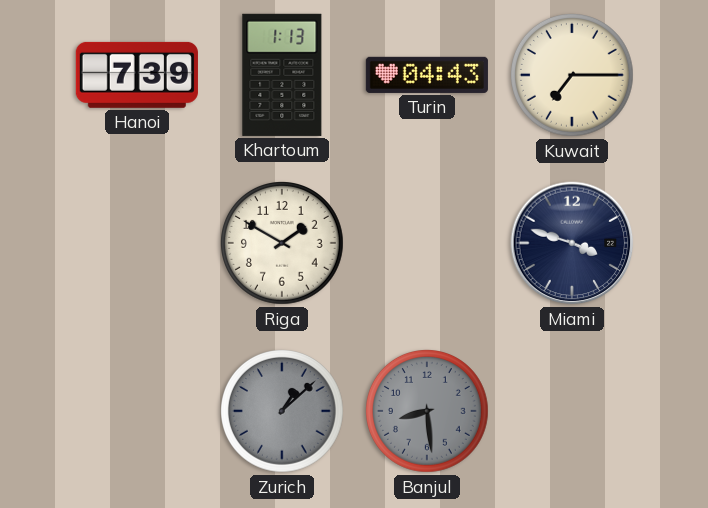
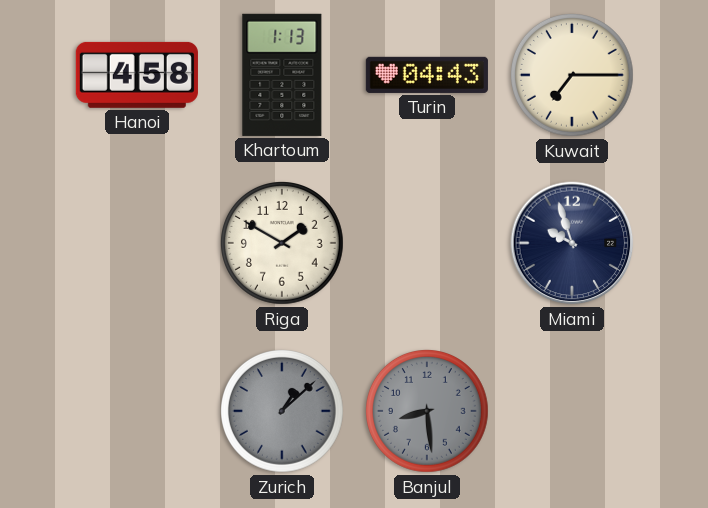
Hanoi: 7:39 -> 4:58 (137, 75)
Miami: 3:48 -> 9:57 (572, 243)
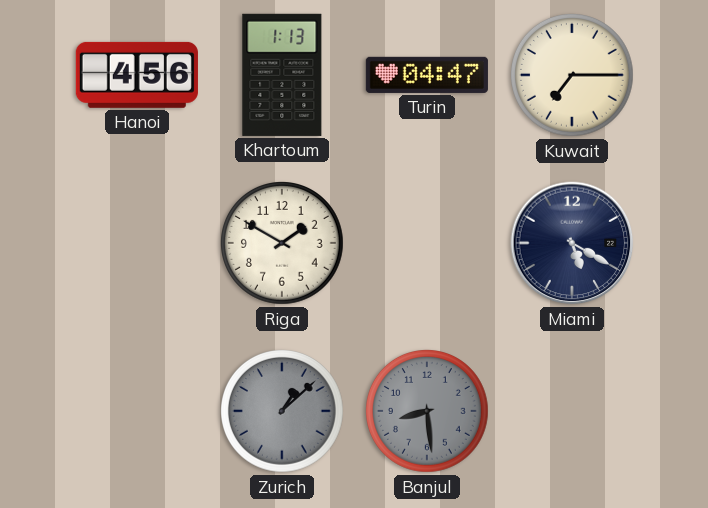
Hanoi: 4:58 -> 4:56 (137, 75)
Turin: 04:43 -> 04:47 (427, 75)
Miami: 9:57 -> 5:20 (572, 243)
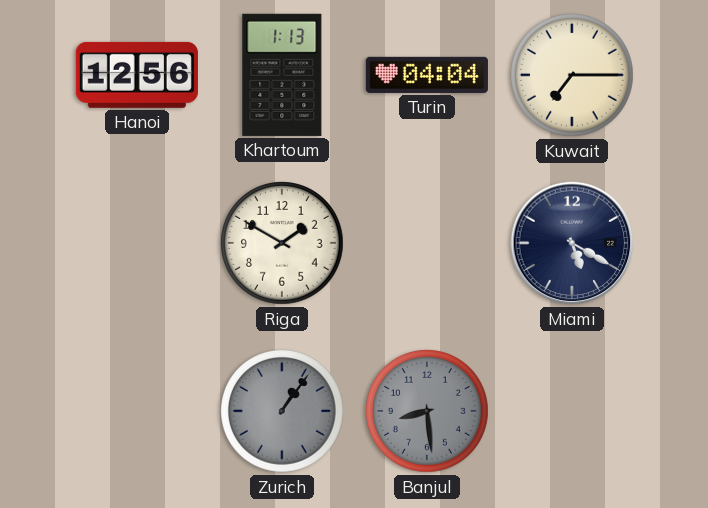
Hanoi: 4:56 -> 12:56 (137, 75)
Turin: 04:47 -> 04:04 (427, 75)
Zurich: 1:08 -> 1:06 (283, 412)
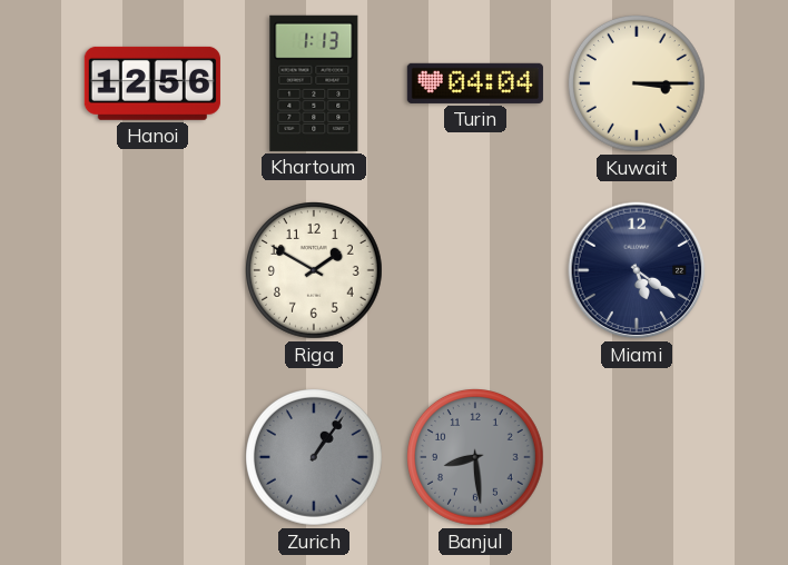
Kuwait: 7:15 -> 3:15 (638, 85)
Miami: 5:20 -> 5:21 (637, 270)
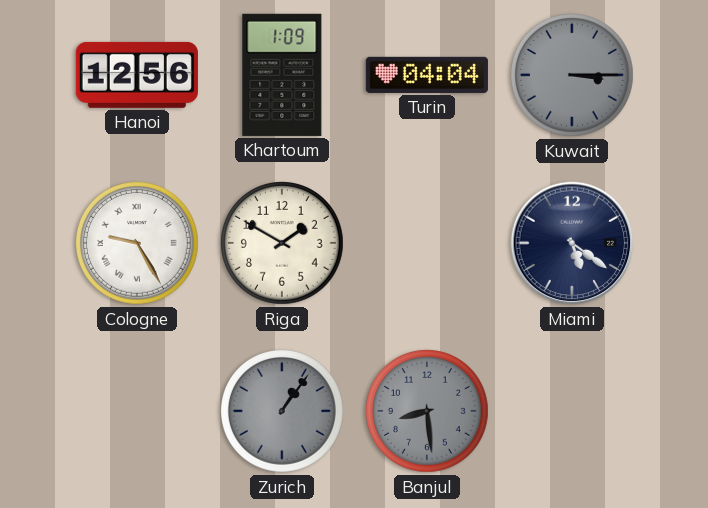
Khartoum: 1:13 -> 1:09 (282, 75)
Kuwait dial: cream -> grey (573, 76)
Cologne: none -> 9:25 (138, 244)
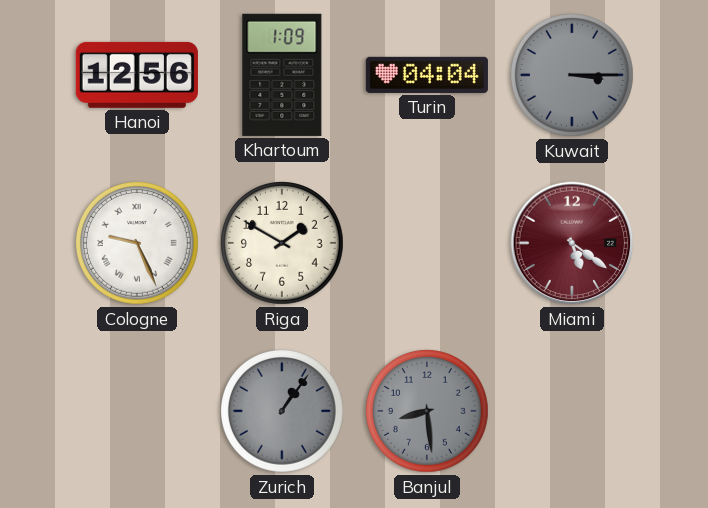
Cologne: 9:25 -> 9:26 (138, 244)
Miami dial: navy -> burgundy (572, 243)
